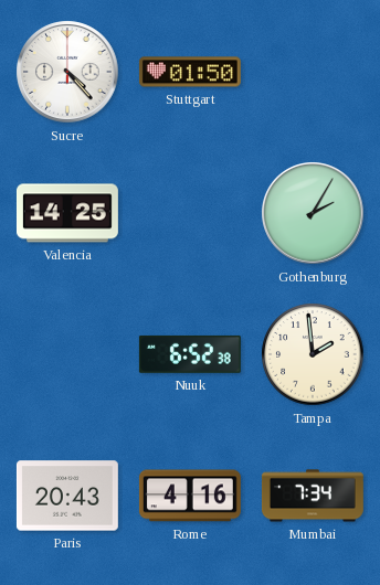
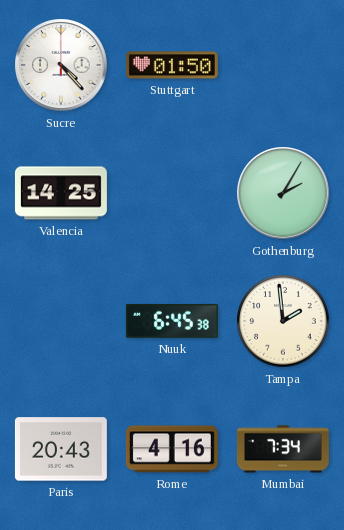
Nuuk: 6:52 -> 6:45 (172, 321)
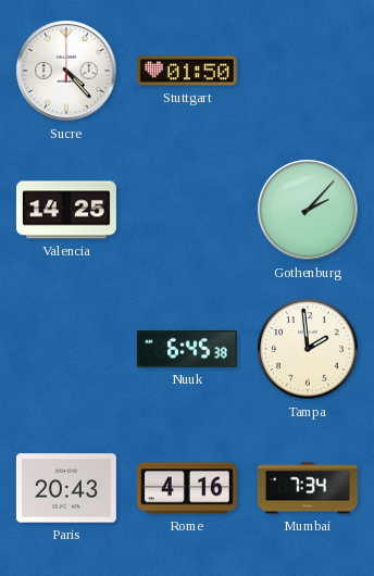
Gothenburg: 2:05 -> 2:07 (308, 210)
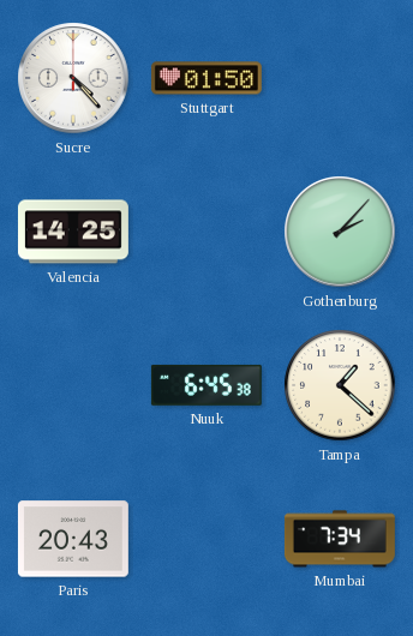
Tampa: 1:59 -> 1:22 (340, 385)
Rome: 4:16 -> none (187, 488)
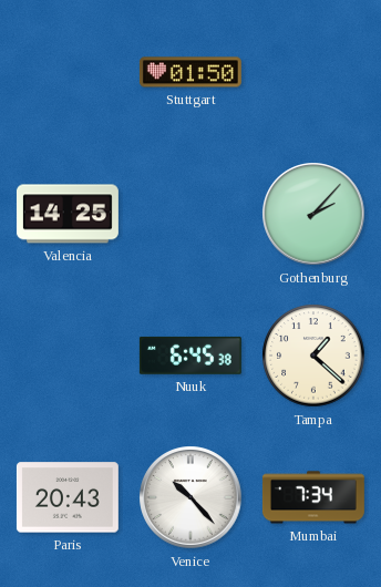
Sucre: 4:23 -> none (73, 78)
Venice: none -> 10:23 (190, 497)
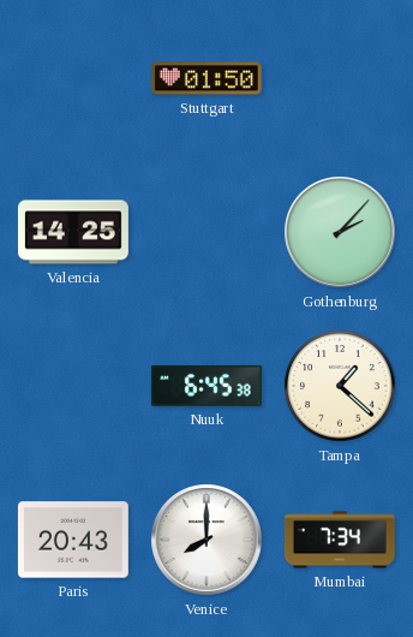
Venice: 10:23 -> 8:00 (206, 540)
